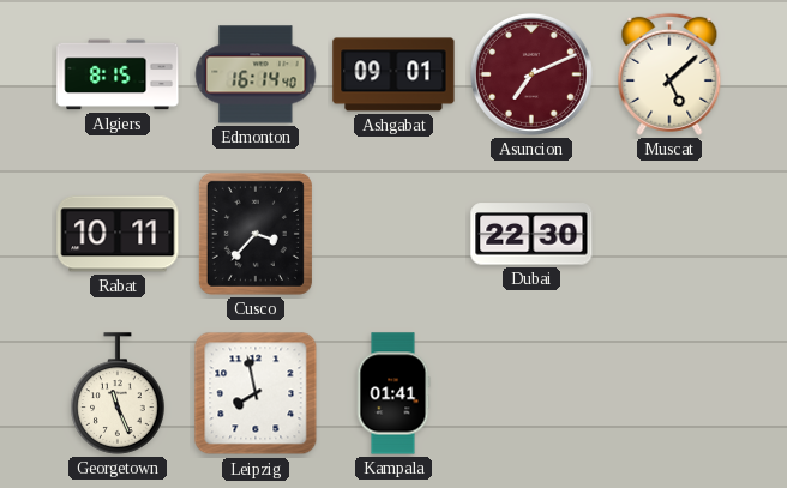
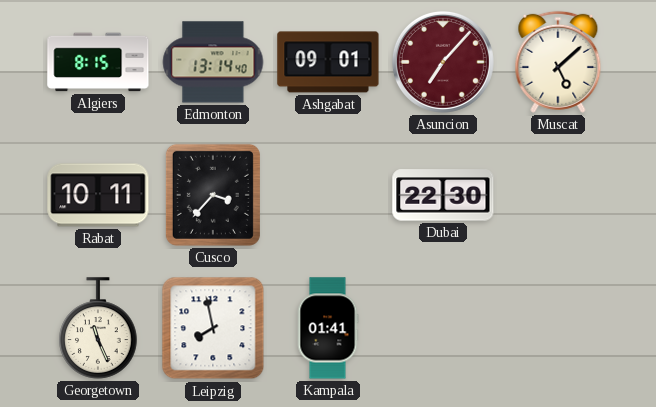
Edmonton: 16:14 -> 13:14 (213, 62)
Asuncion: 7:11 -> 7:07 (443, 62)
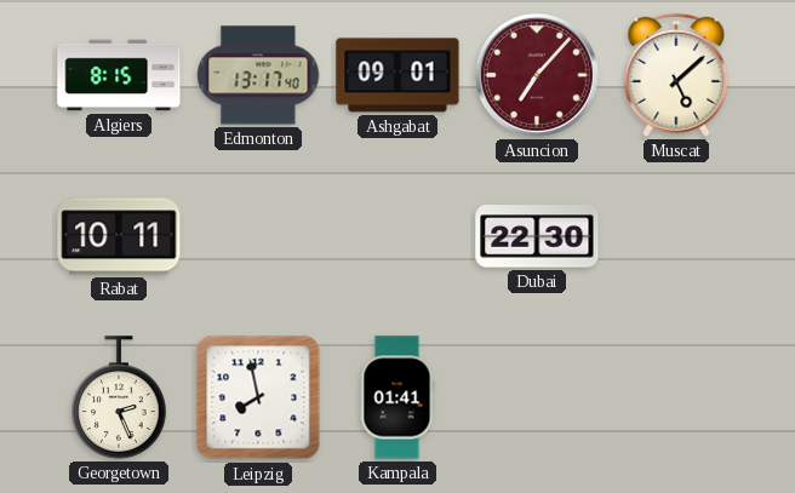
Edmonton: 13:14 -> 13:17 (258, 75)
Cusco: 3:37 -> none (213, 195)
Georgetown: 11:26 -> 2:26 (119, 397)
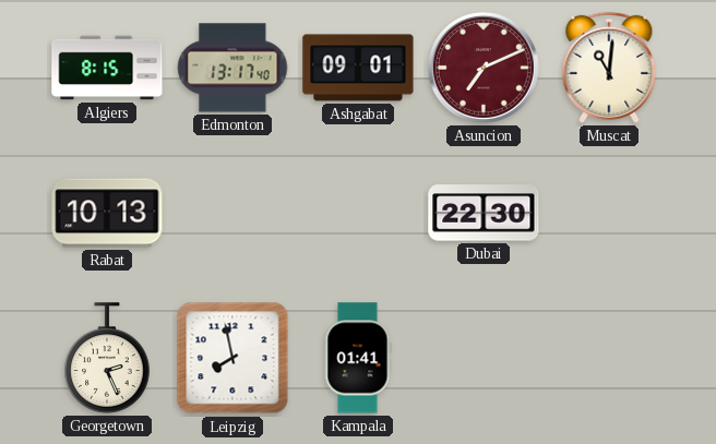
Asuncion: 7:07 -> 7:11 (484, 68)
Muscat: 5:08 -> 11:01 (609, 68)
Rabat: 10:11 -> 10:13 (107, 213)
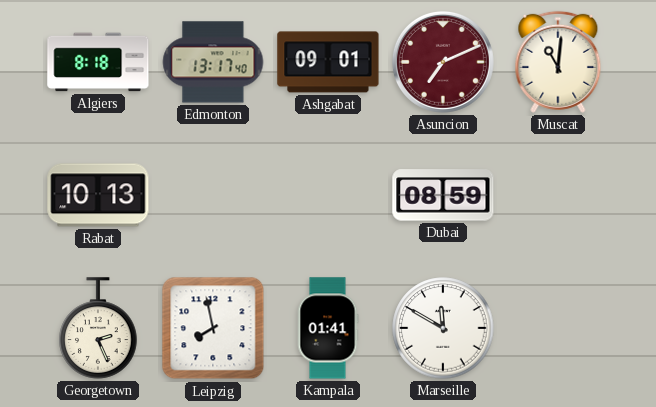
Algiers: 8:15 -> 8:18 (98, 62)
Dubai: 22:30 -> 08:59 (443, 195)
Marseille: none -> 11:50 (443, 328)
